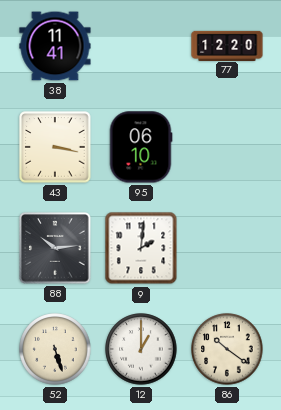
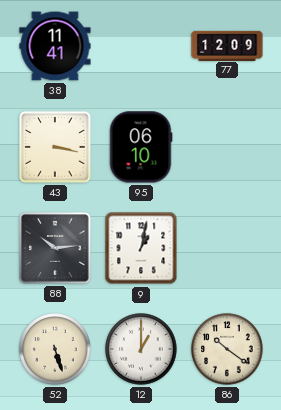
77: 12:20 -> 12:09 (227, 45)
9: 2:01 -> 1:02 (141, 248)
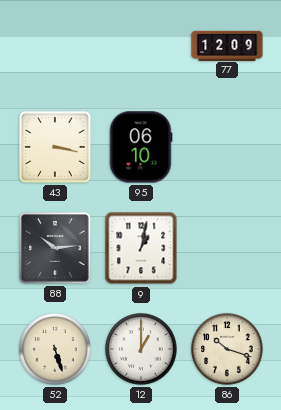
38: 11:41 -> none (55, 46)
86: 10:21 -> 10:18 (227, 349)
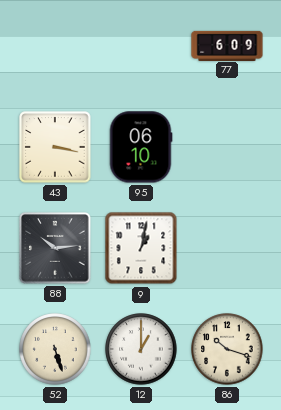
77: 12:09 -> 6:09 (227, 45)
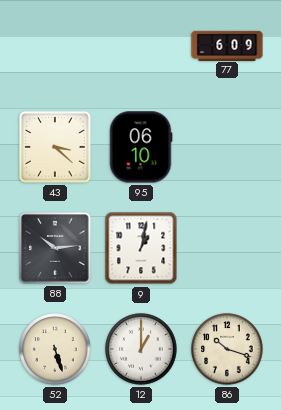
43: 3:17 -> 3:22 (55, 147)
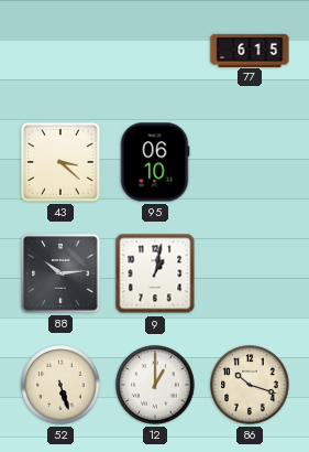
77: 6:09 -> 6:15 (250, 50)
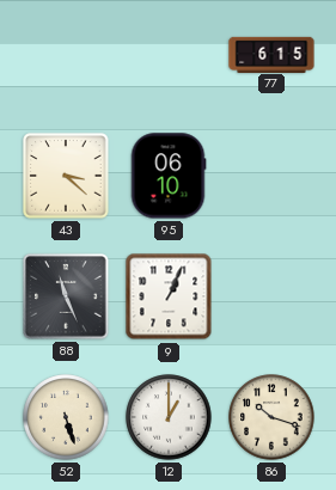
88: 10:14 -> 11:26 (66, 296)
9: 1:02 -> 1:04 (169, 296)
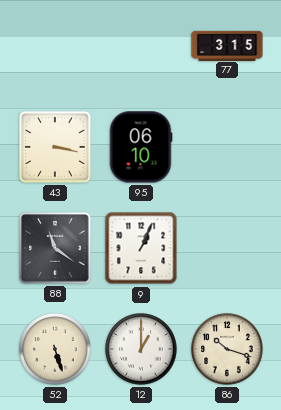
77: 6:15 -> 3:15 (227, 45)
43: 3:22 -> 3:17 (55, 147)
88: 11:26 -> 11:21 (55, 248)
